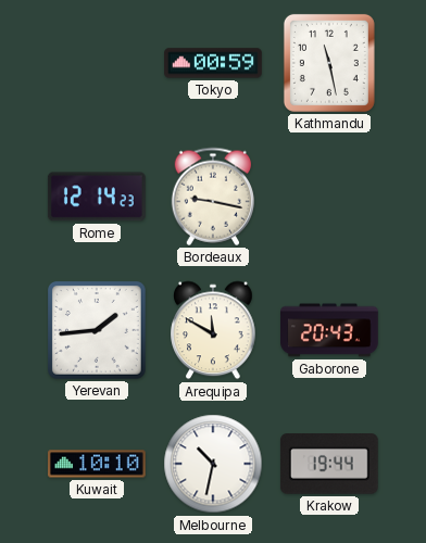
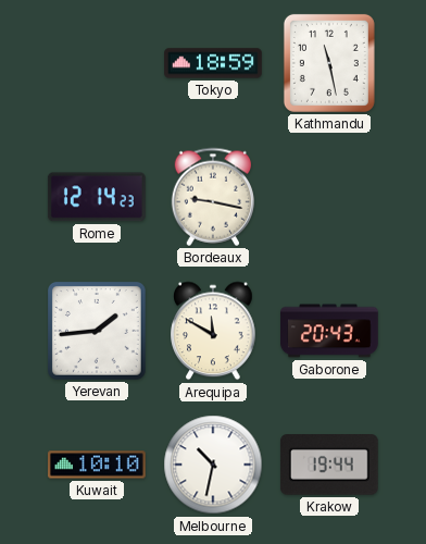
Tokyo: 00:59 -> 18:59 (213, 63)
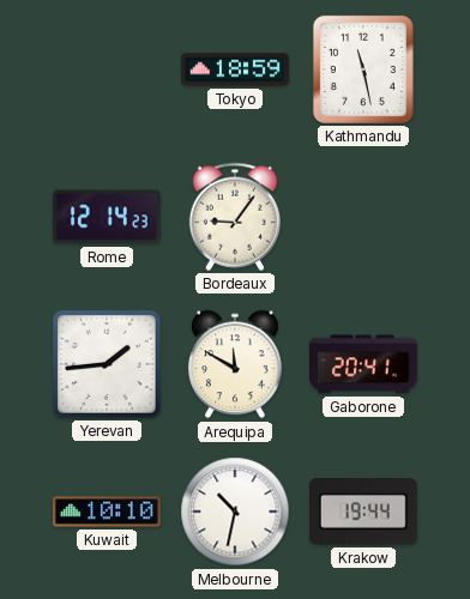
Bordeaux: 9:17 -> 9:06 (234, 217)
Gaborone: 20:43 -> 20:41 (364, 364)
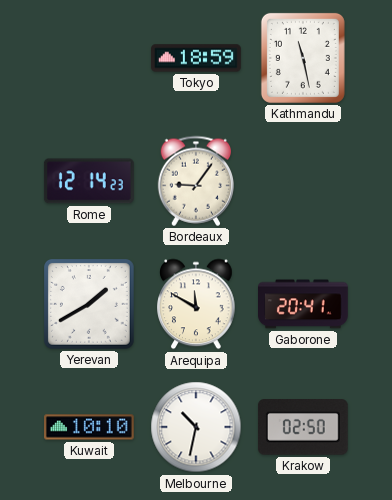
Yerevan: 1:44 -> 1:40 (90, 305)
Krakow: 19:44 -> 02:50 (303, 428)
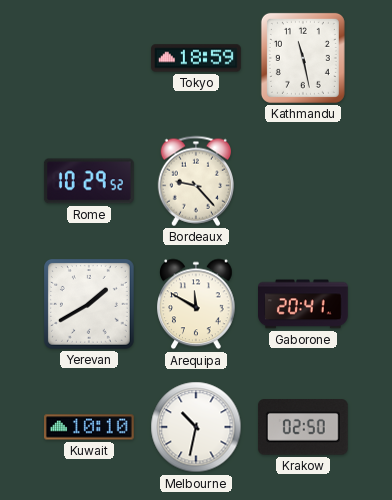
Rome: 12:14 -> 10:29 (89, 181)
Bordeaux: 9:06 -> 9:23 (195, 181)
